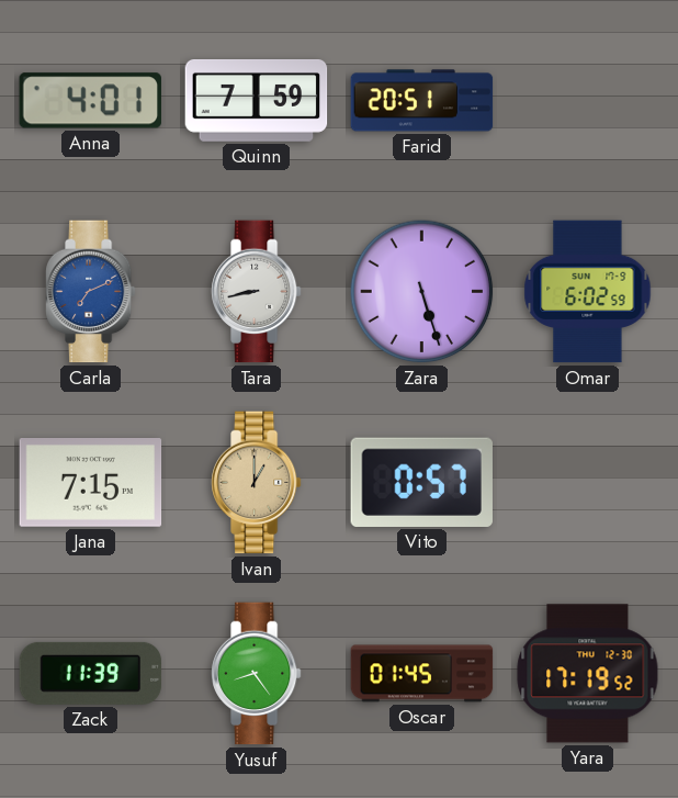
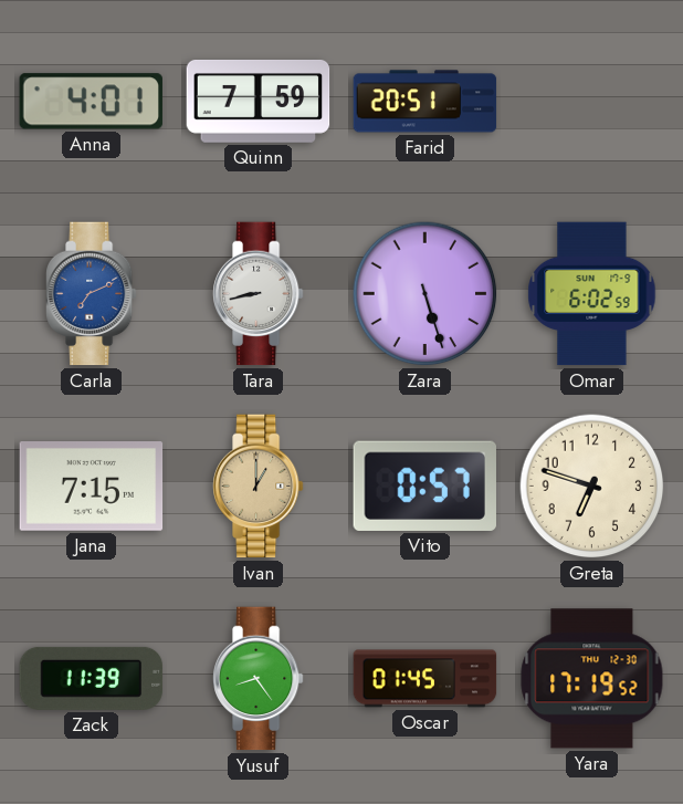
Greta: none -> 6:48 (592, 487)
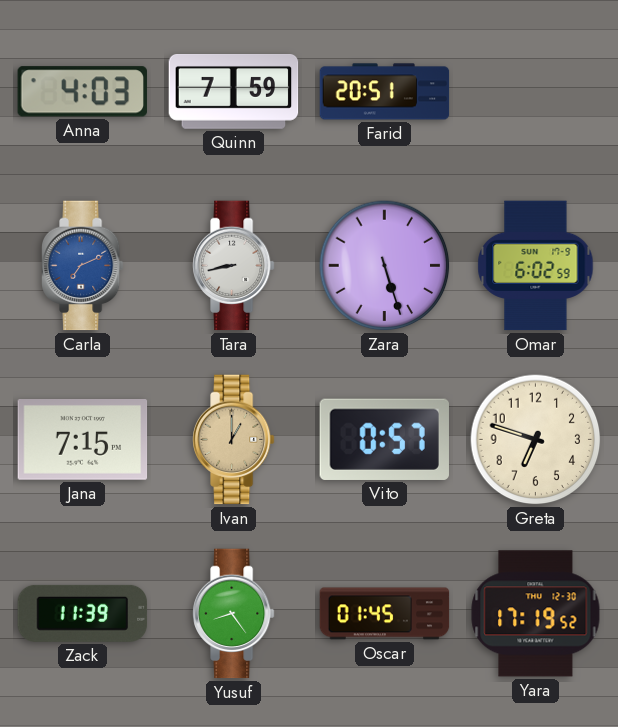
Anna: 4:01 -> 4:03 (82, 92)
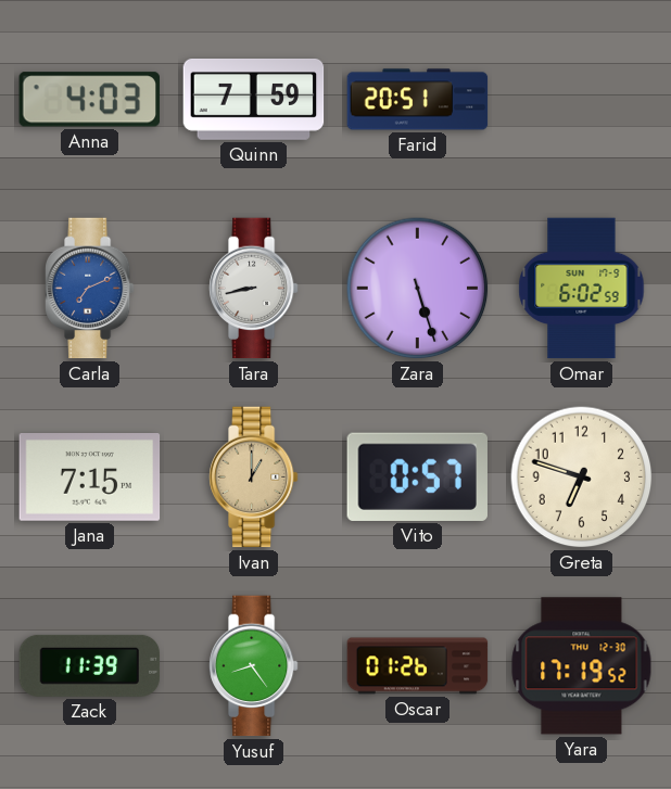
Oscar: 01:45 -> 01:26 (418, 666)
